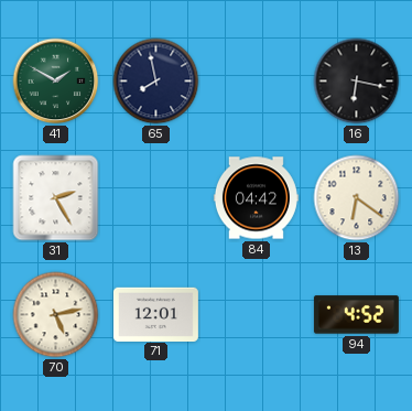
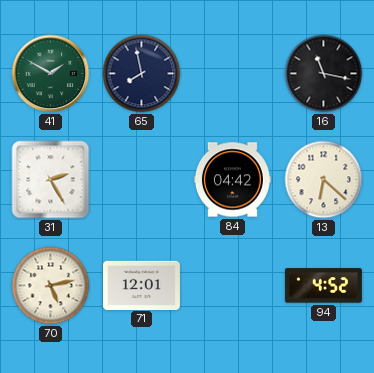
16: 6:17 -> 11:17 (324, 74)
13: 6:21 -> 6:22 (324, 180)
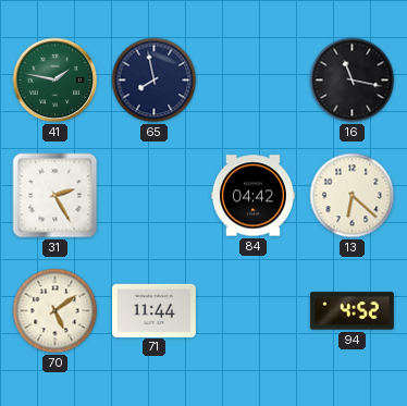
41: 1:50 -> 1:47 (55, 81)
70: 5:13 -> 5:09 (55, 311)
71: 12:01 -> 11:44 (153, 310)
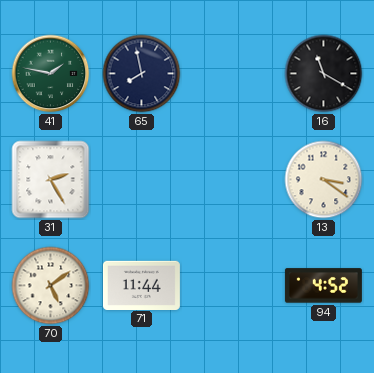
16: 11:17 -> 11:20 (324, 74)
84: 04:42 -> none (252, 196)
13: 6:22 -> 3:21 (324, 180)
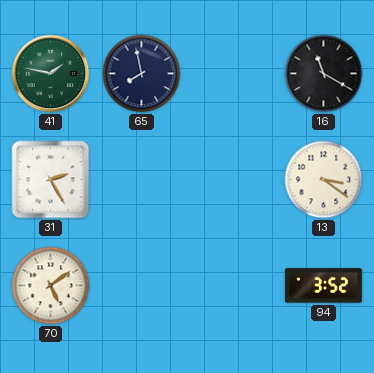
71: 11:44 -> none (141, 285)
94: 4:52 -> 3:52 (323, 286)
